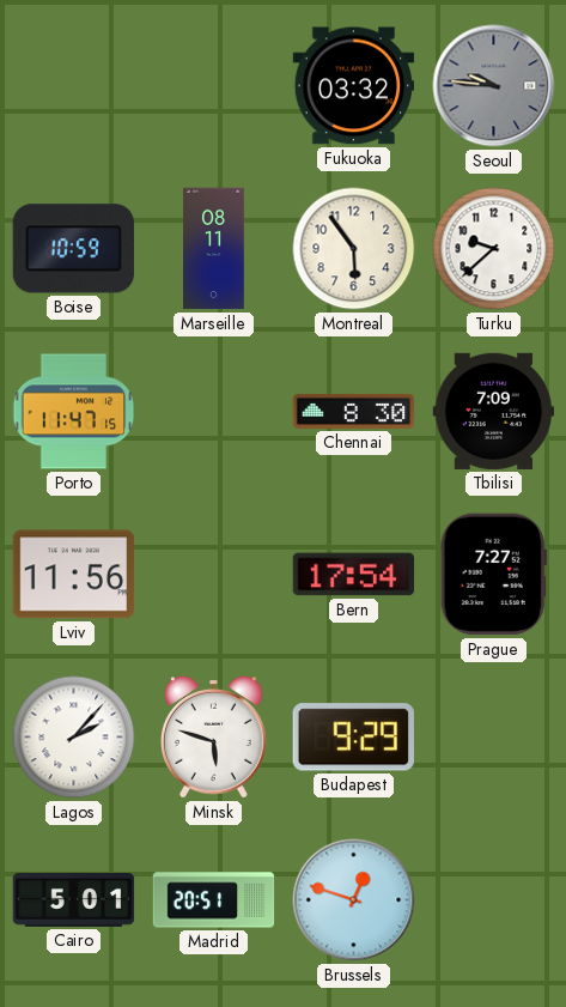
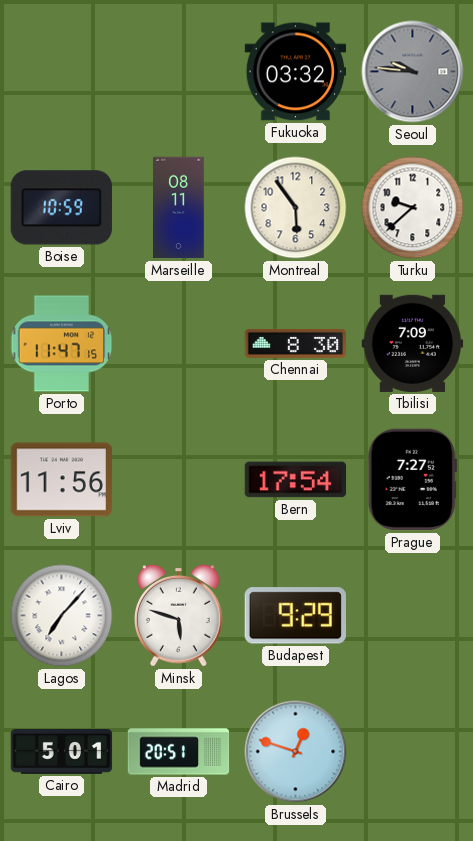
Lagos: 2:07 -> 7:07 (62, 616)
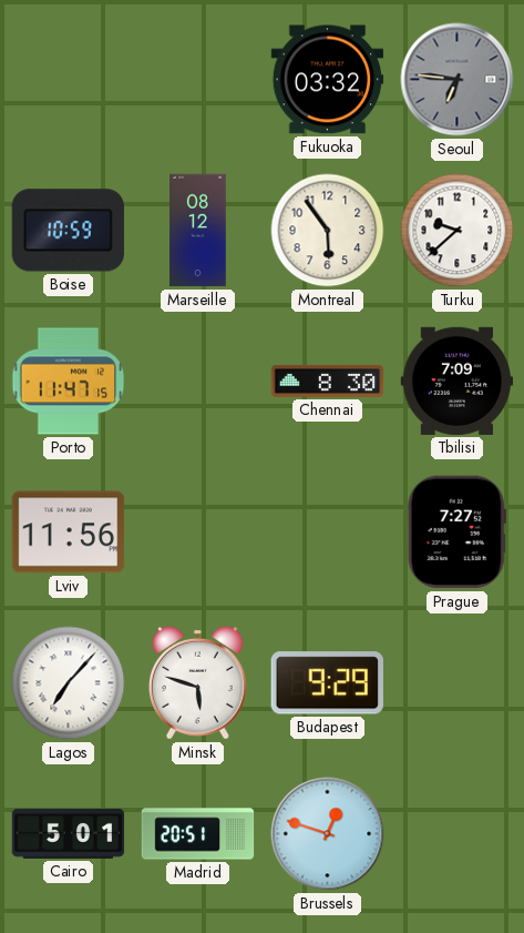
Seoul: 9:46 -> 6:46 (458, 80)
Marseille: 08:11 -> 08:12 (198, 231)
Bern: 17:54 -> none (296, 480)
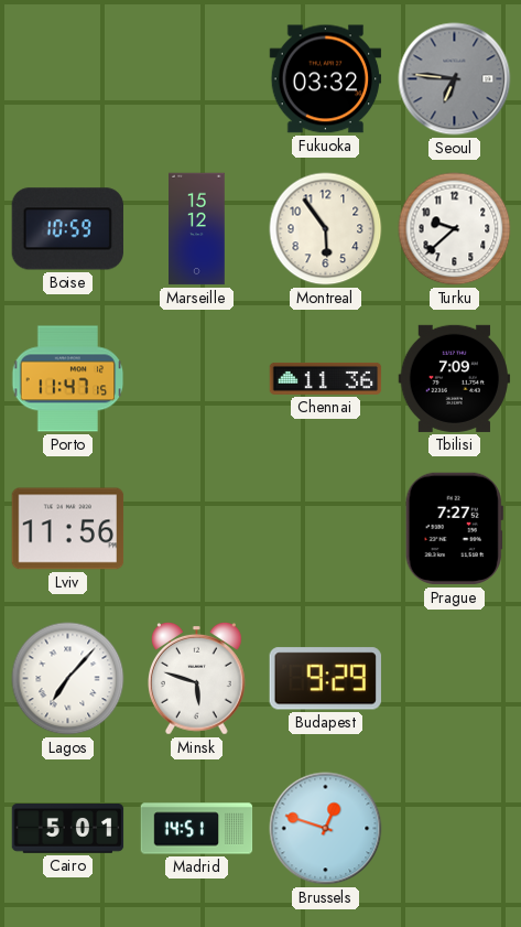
Marseille: 08:12 -> 15:12 (197, 229)
Chennai: 8:30 -> 11:36 (326, 378)
Madrid: 20:51 -> 14:51 (197, 829)
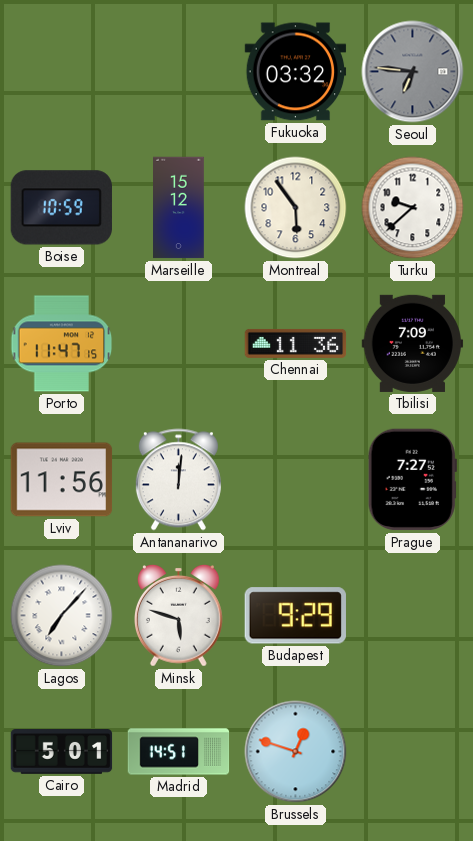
Antananarivo: none -> 12:01 (178, 480)
